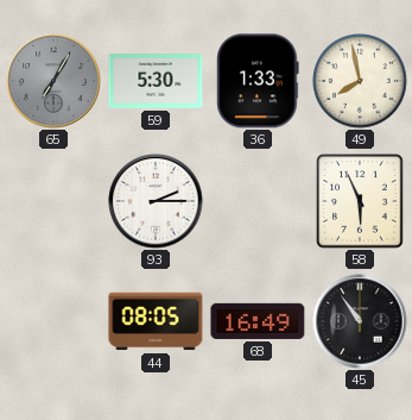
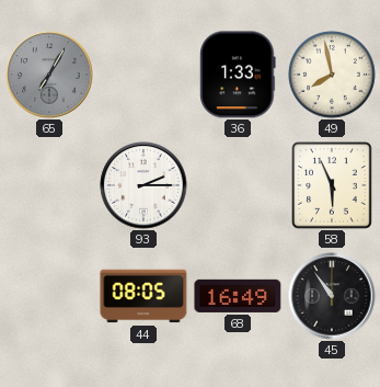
59: 5:30 -> none (156, 82)
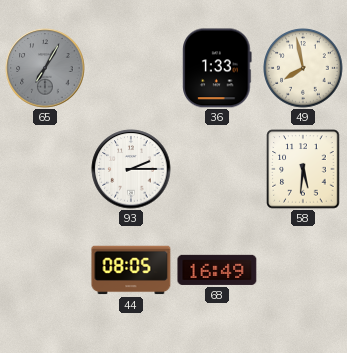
58: 5:56 -> 5:31 (303, 169)
45: 10:54 -> none (332, 296)
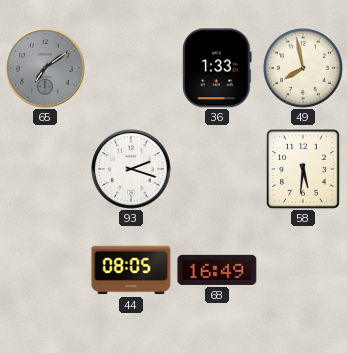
65: 7:05 -> 7:09 (45, 68)
93: 2:15 -> 2:18 (131, 169)
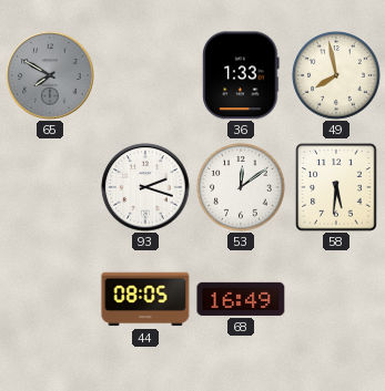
65: 7:09 -> 7:50 (50, 75)
53: none -> 12:09 (241, 187)
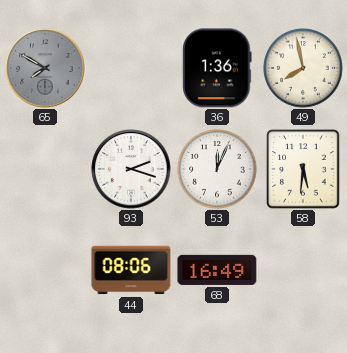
36: 1:33 -> 1:36 (217, 68)
53: 12:09 -> 12:04 (217, 169)
44: 08:05 -> 08:06 (131, 270)
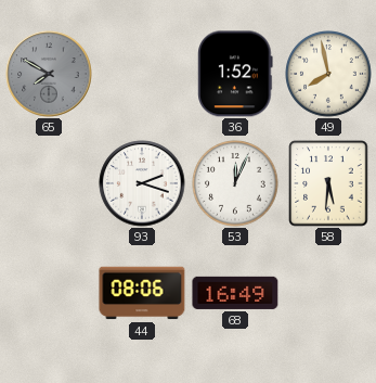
36: 1:36 -> 1:52 (235, 74)
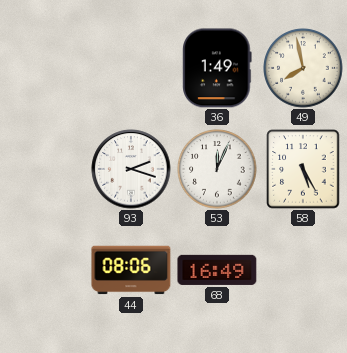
65: 7:50 -> none (49, 74)
36: 1:52 -> 1:49 (217, 68)
58: 5:31 -> 5:25 (303, 169)
